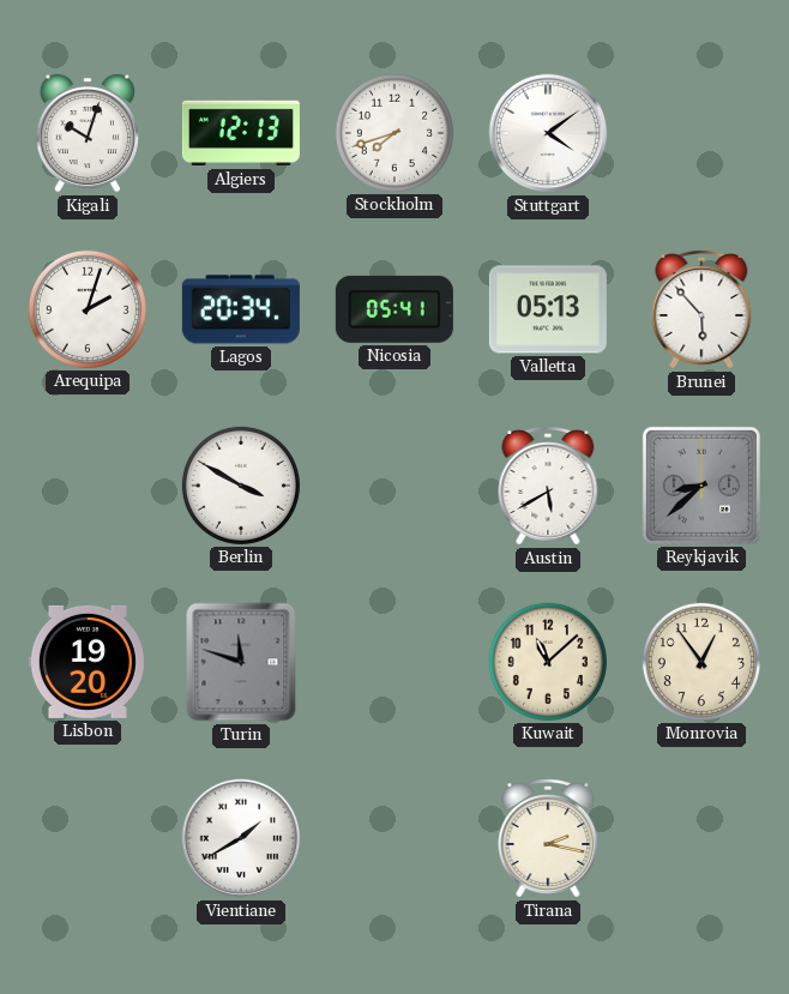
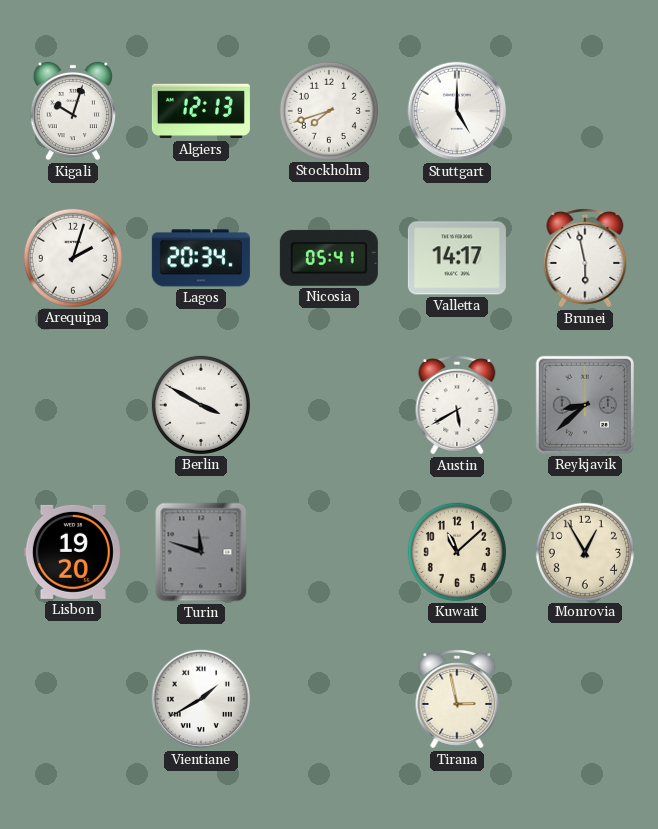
Stuttgart: 4:09 -> 5:00 (457, 111)
Valletta: 05:13 -> 14:17 (457, 258)
Brunei: 5:53 -> 5:58 (585, 259)
Monrovia: 12:54 -> 12:55 (585, 552)
Tirana: 2:17 -> 2:58 (457, 700)
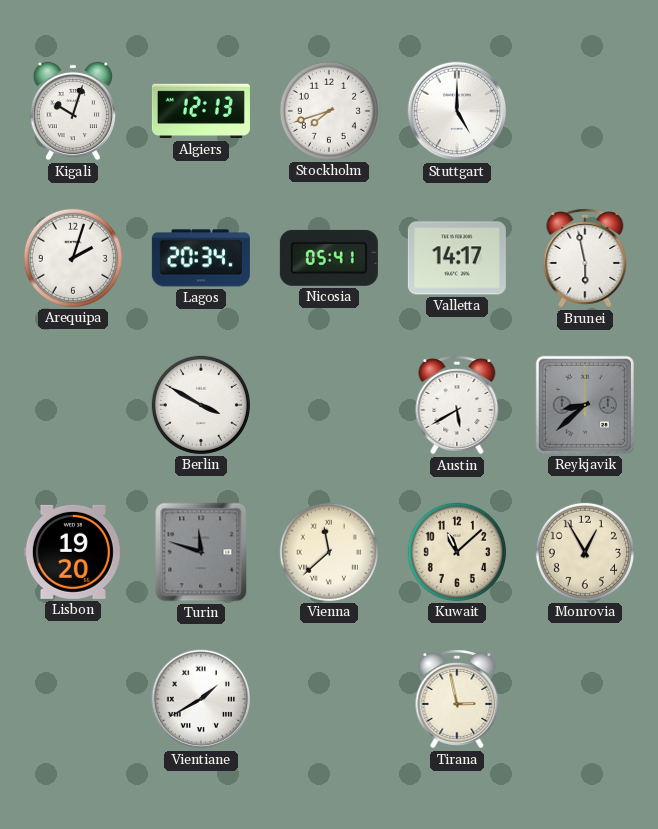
Vienna: none -> 11:38 (329, 552)
